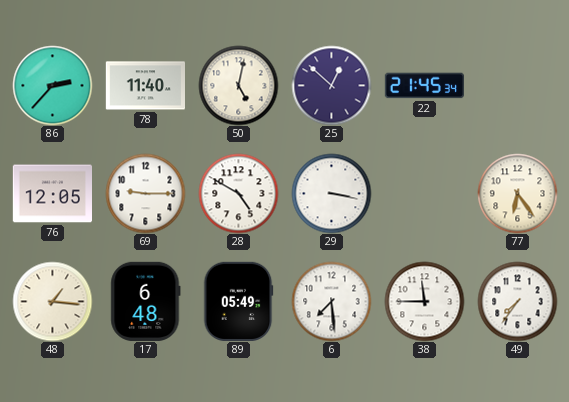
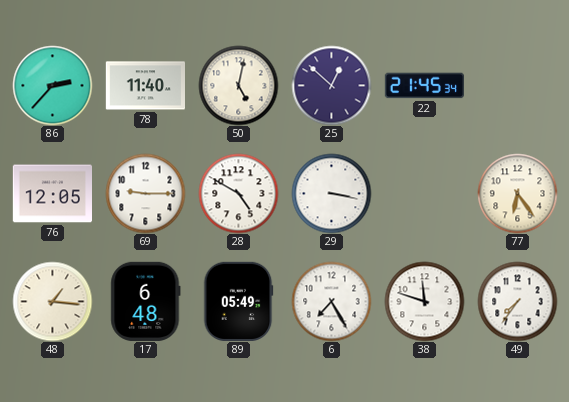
6: 7:29 -> 7:25 (331, 301)
38: 11:45 -> 11:48 (424, 301)
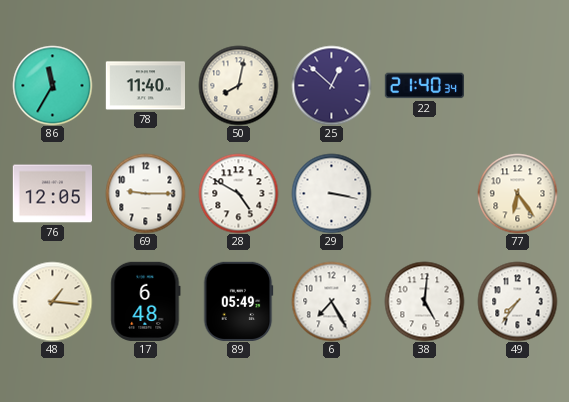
86: 2:37 -> 11:35 (52, 85)
50: 5:02 -> 8:02 (238, 85)
22: 21:45 -> 21:40 (424, 86)
38: 11:48 -> 5:01 (424, 301)
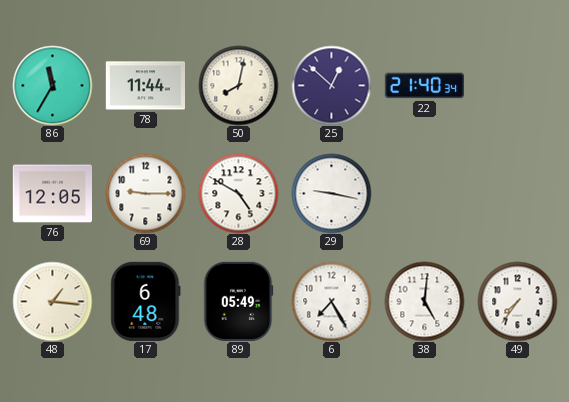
78: 11:40 -> 11:44 (145, 86)
29: 3:17 -> 9:17 (331, 193)
77: 6:24 -> none (517, 193)
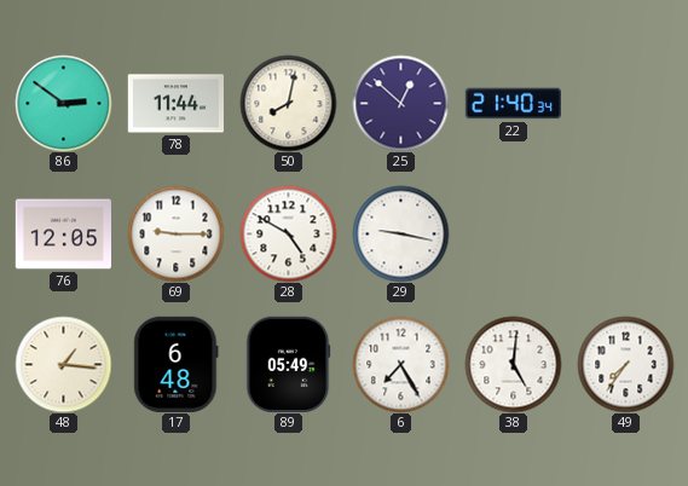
86: 11:35 -> 2:51 (63, 103)
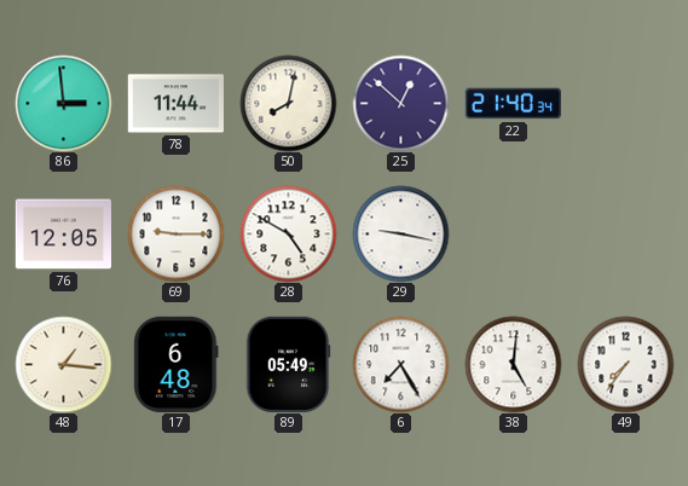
86: 2:51 -> 2:59 (63, 103)
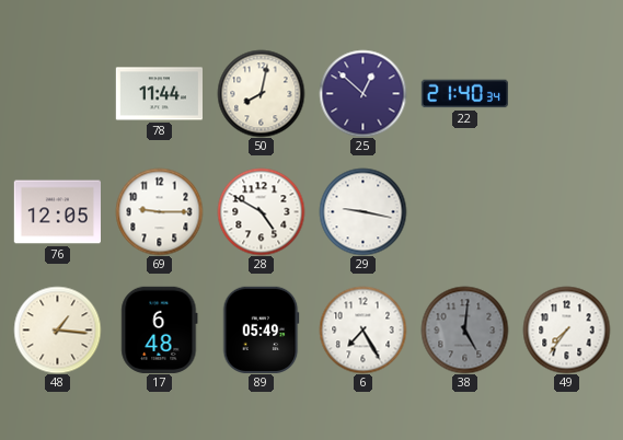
86: 2:59 -> none (63, 103)
38 dial: white -> grey (464, 329)
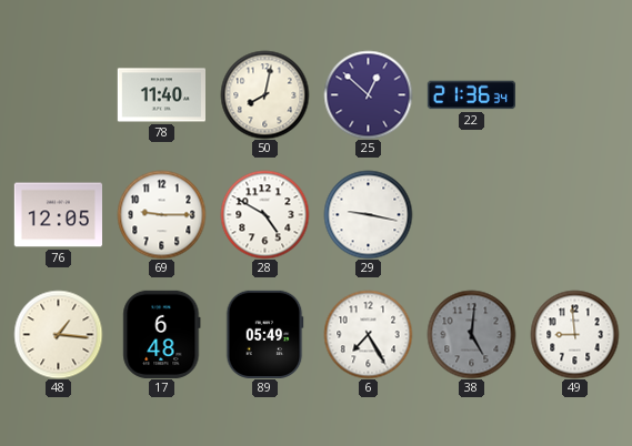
78: 11:44 -> 11:40 (161, 95)
22: 21:40 -> 21:36 (471, 95)
49: 7:36 -> 8:59 (574, 334)
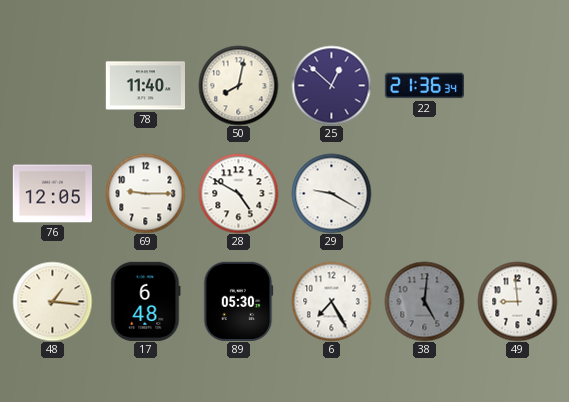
29: 9:17 -> 9:20 (331, 193)
89: 05:49 -> 05:30 (238, 301)
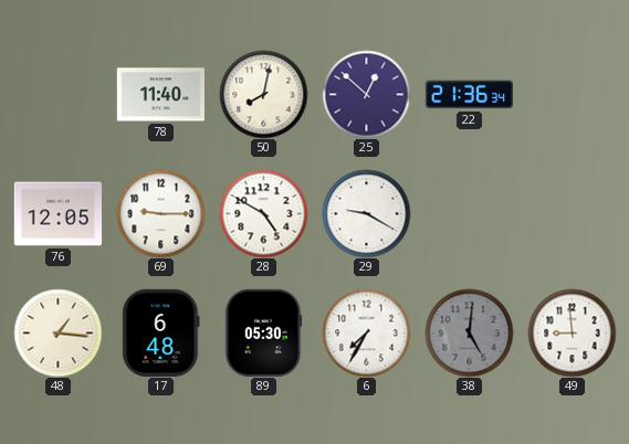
6: 7:25 -> 7:35 (366, 332)
